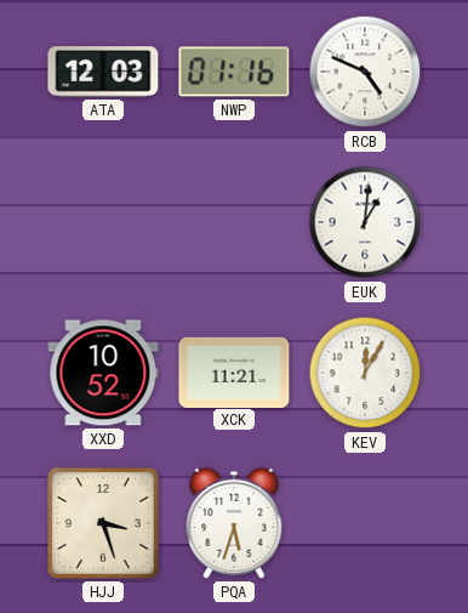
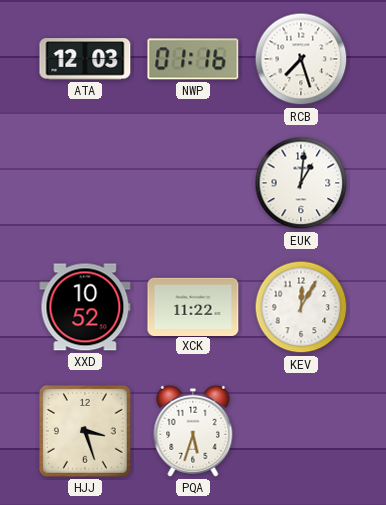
RCB: 4:49 -> 7:27 (301, 59)
XCK: 11:21 -> 11:22 (193, 306)
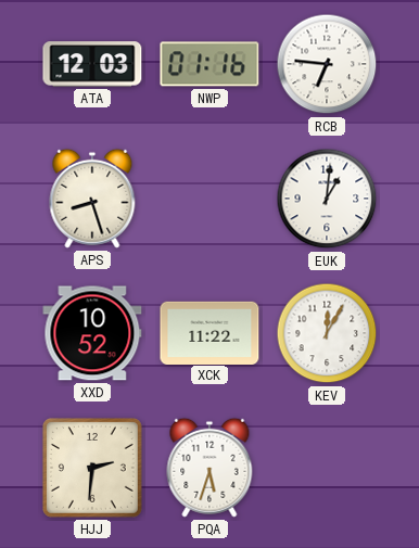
RCB: 7:27 -> 6:46 (327, 64)
APS: none -> 8:27 (92, 199)
HJJ: 3:27 -> 2:31 (92, 468)
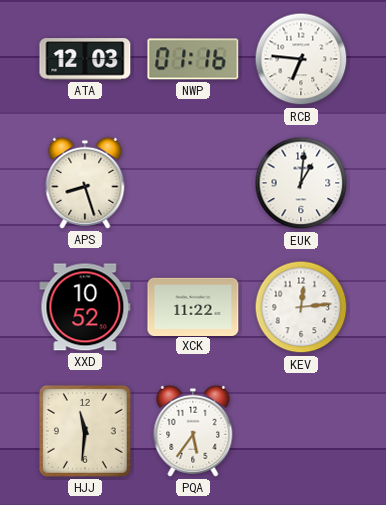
KEV: 12:05 -> 12:14 (301, 307)
HJJ: 2:31 -> 11:31 (85, 431)
PQA: 5:33 -> 5:36 (193, 431)
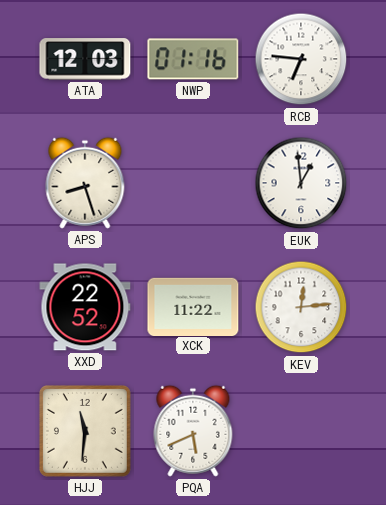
EUK: 1:01 -> 12:59 (301, 183)
XXD: 10:52 -> 22:52 (85, 307)
PQA: 5:36 -> 5:41 (193, 431)
